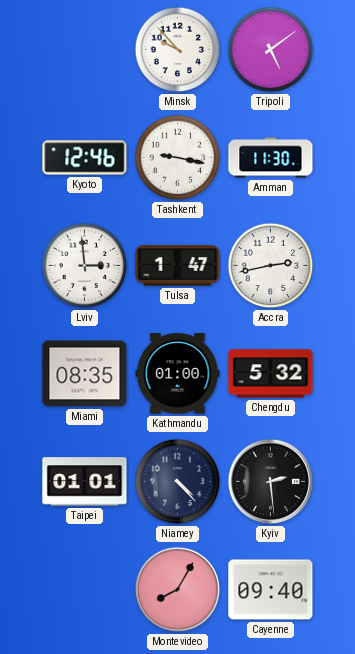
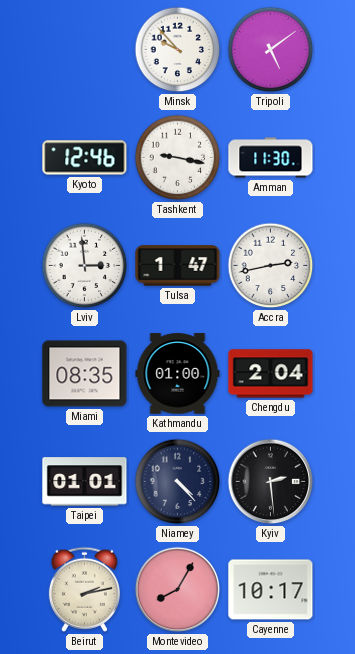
Chengdu: 5:32 -> 2:04 (271, 374)
Beirut: none -> 2:13 (84, 589)
Cayenne: 09:40 -> 10:17 (271, 590)
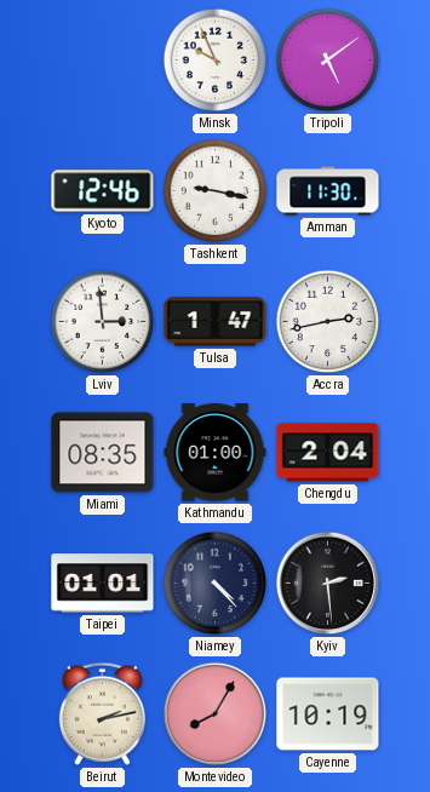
Minsk: 9:53 -> 9:56 (216, 61)
Cayenne: 10:17 -> 10:19 (328, 714)
